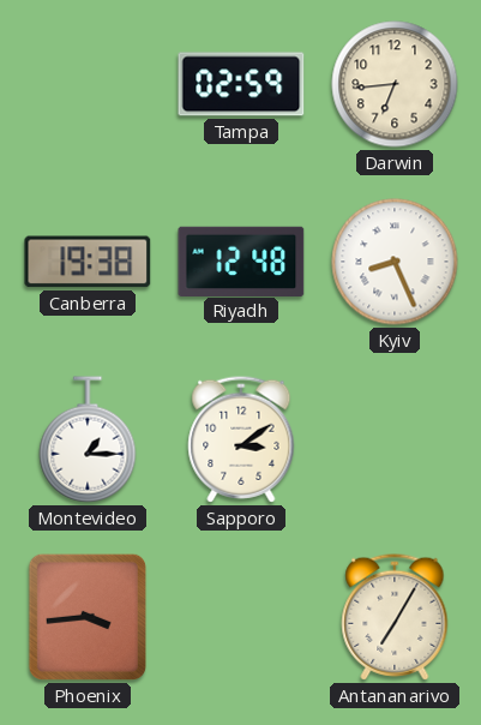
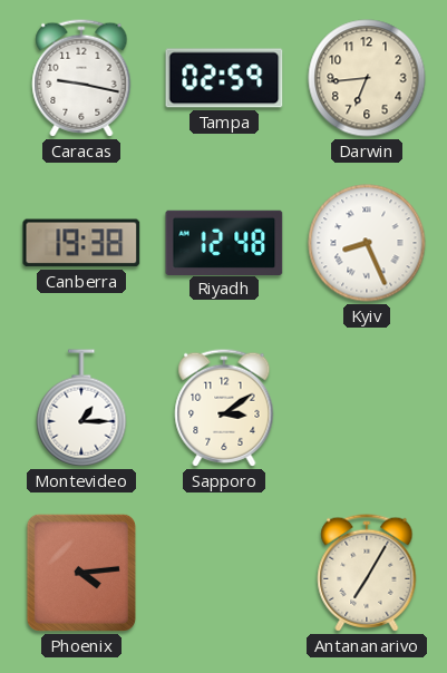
Caracas: none -> 9:17 (81, 78)
Phoenix: 3:44 -> 4:14 (81, 573)
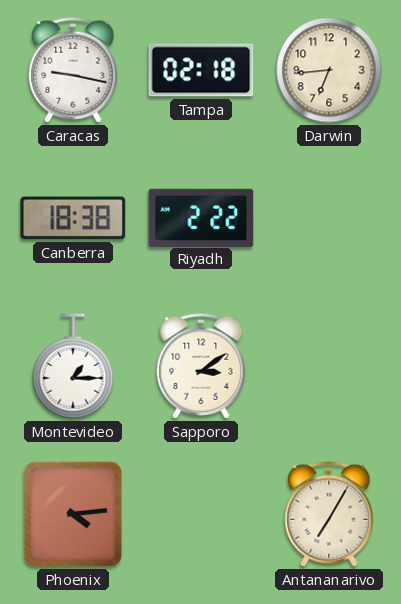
Tampa: 02:59 -> 02:18 (201, 70)
Canberra: 19:38 -> 18:38 (73, 218)
Riyadh: 12:48 -> 2:22 (201, 217)
Kyiv: 8:26 -> none (367, 243)
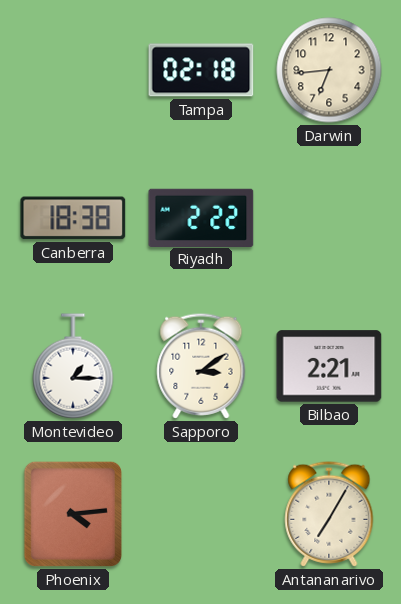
Caracas: 9:17 -> none (73, 70)
Bilbao: none -> 2:21 (329, 366)
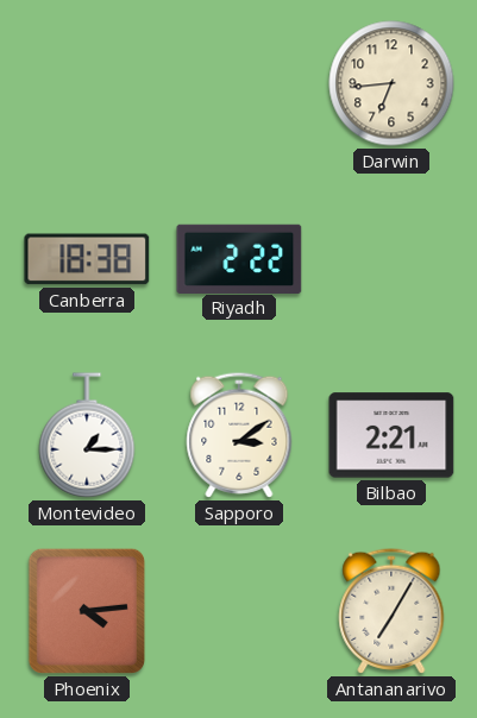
Tampa: 02:18 -> none (201, 70)
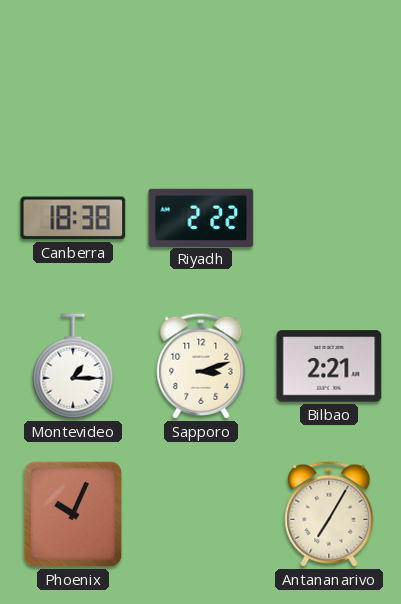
Darwin: 6:44 -> none (391, 83)
Sapporo: 3:09 -> 3:12 (201, 366)
Phoenix: 4:14 -> 10:04 (73, 514)
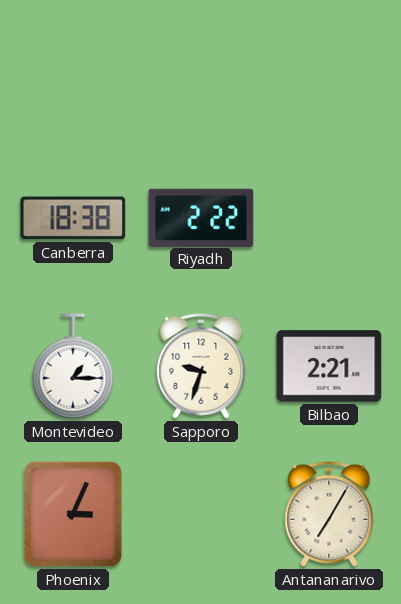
Sapporo: 3:12 -> 9:33 (201, 366)
Phoenix: 10:04 -> 3:04 (73, 514)
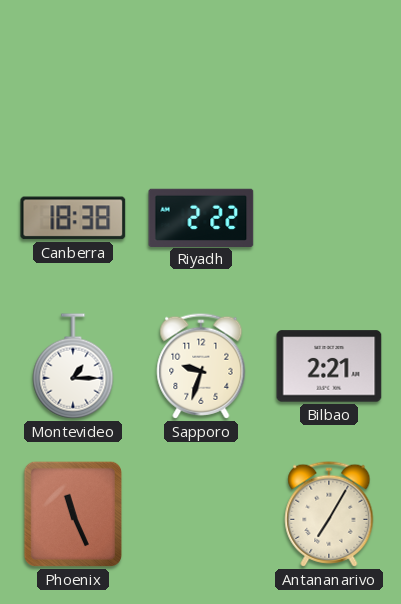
Phoenix: 3:04 -> 11:26 (73, 514)
